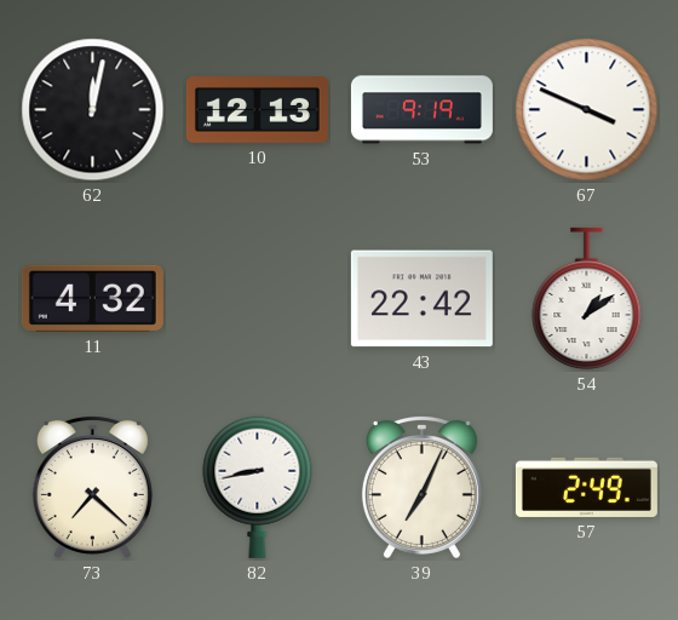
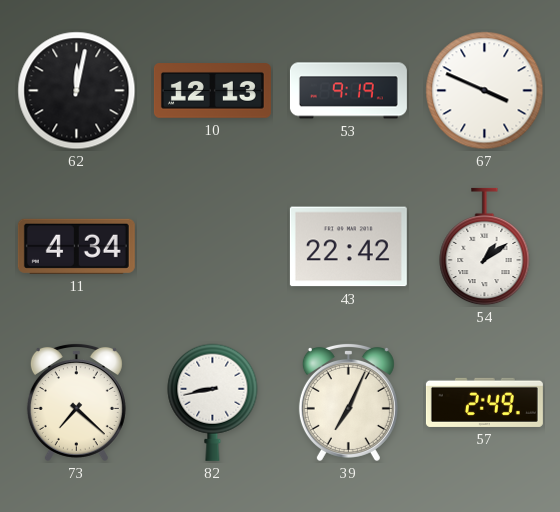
11: 4:32 -> 4:34 (76, 246)
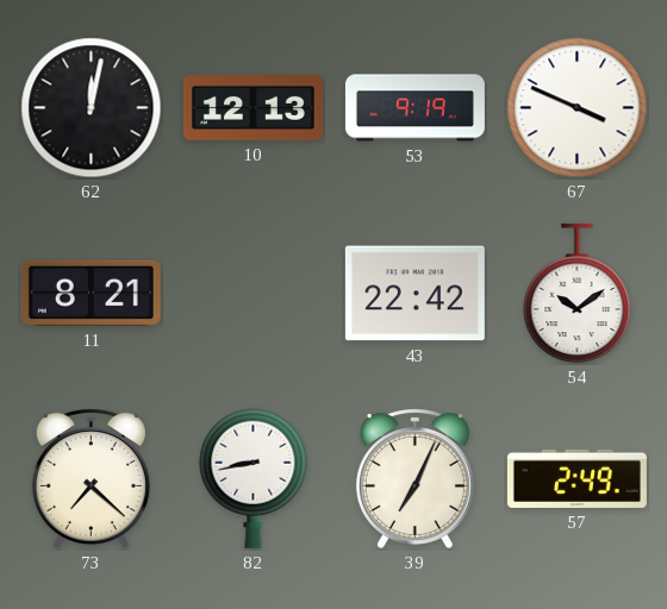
11: 4:34 -> 8:21 (91, 293)
54: 1:09 -> 10:09 (578, 294)
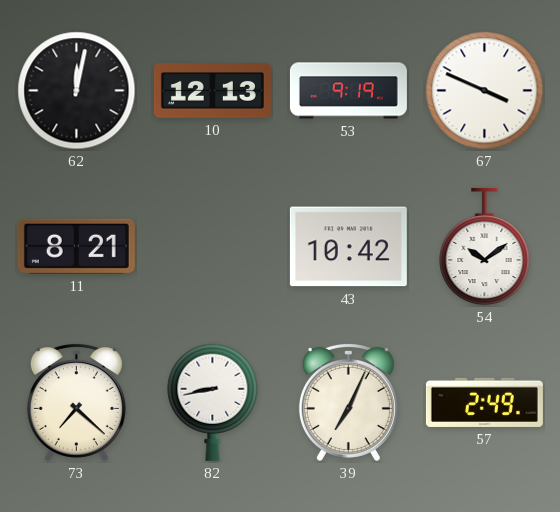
43: 22:42 -> 10:42 (348, 247)
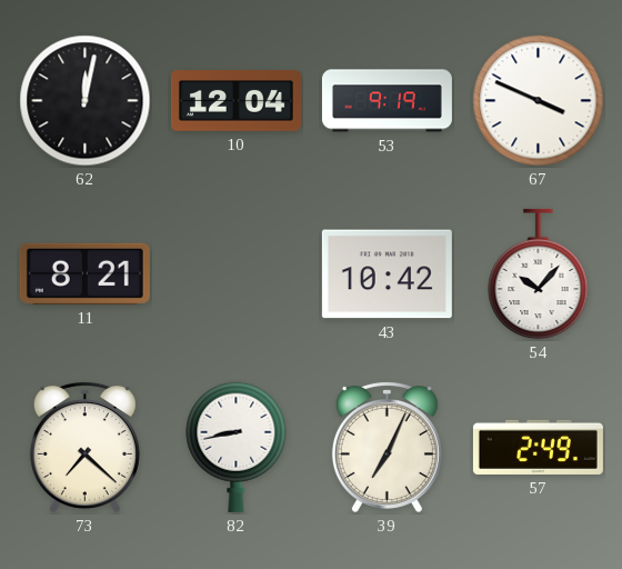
10: 12:13 -> 12:04 (235, 101)
54: 10:09 -> 10:07 (539, 274)
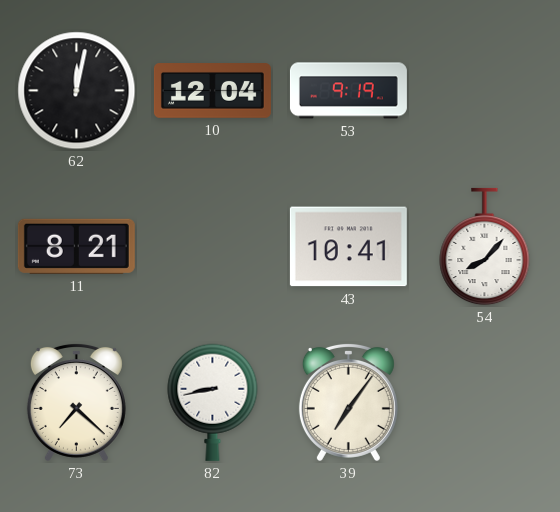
67: 3:49 -> none (539, 101)
43: 10:42 -> 10:41 (348, 247)
54: 10:07 -> 8:07 (485, 247)
39: 7:04 -> 7:06 (348, 402)
57: 2:49 -> none (538, 447)
